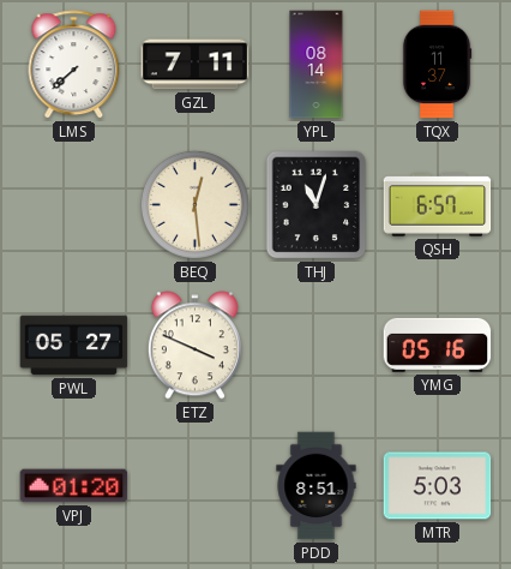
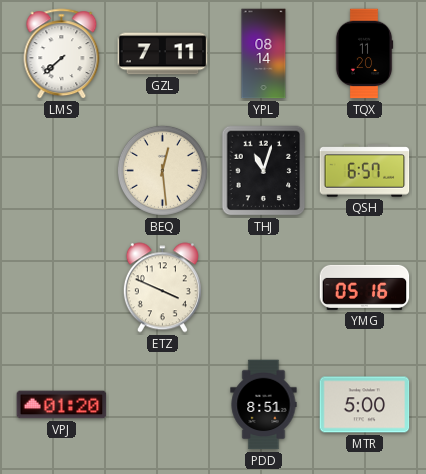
TQX: 11:37 -> 11:20 (364, 54)
PWL: 05:27 -> none (74, 346)
MTR: 5:03 -> 5:00 (365, 405)
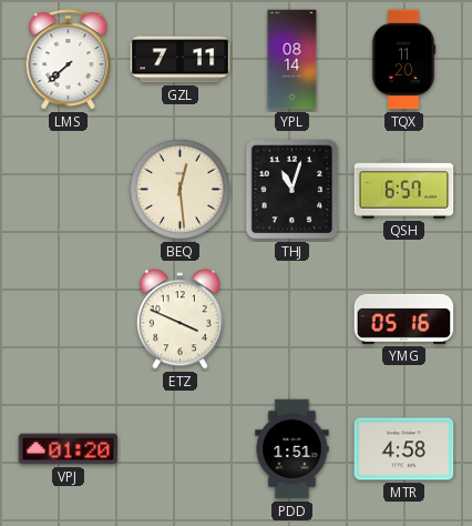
PDD: 8:51 -> 1:51 (293, 449)
MTR: 5:00 -> 4:58 (404, 449)
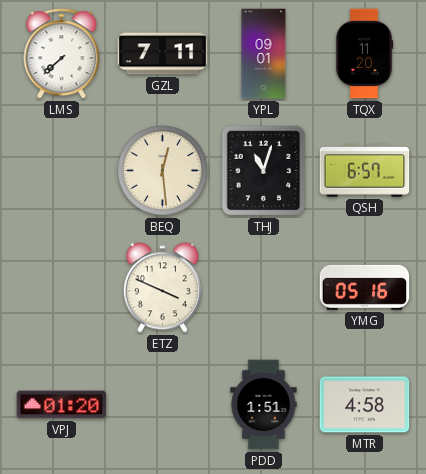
YPL: 08:14 -> 09:01 (264, 54)
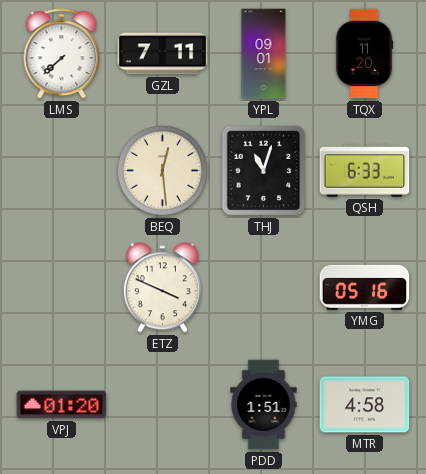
QSH: 6:57 -> 6:33 (365, 171)
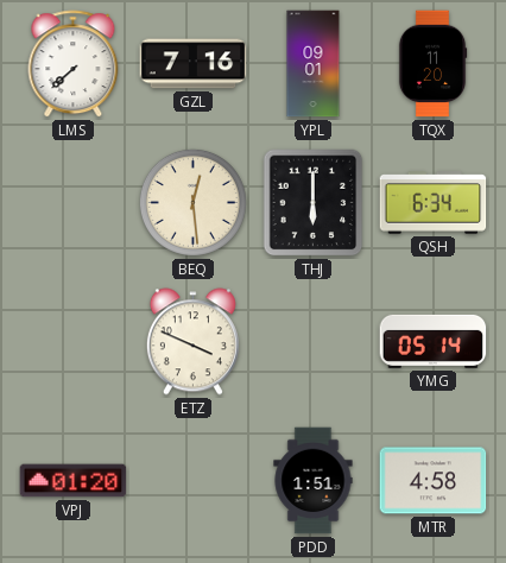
GZL: 7:11 -> 7:16 (194, 64)
THJ: 11:03 -> 6:00 (314, 203)
QSH: 6:33 -> 6:34 (434, 203)
YMG: 05:16 -> 05:14 (434, 341)
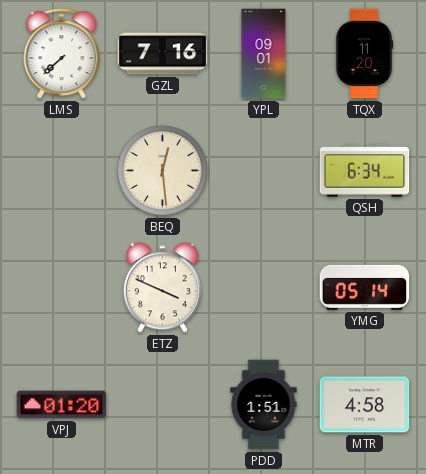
THJ: 6:00 -> none (314, 203)
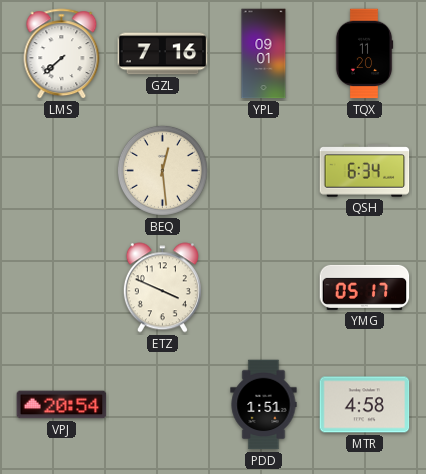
YMG: 05:14 -> 05:17 (365, 287)
VPJ: 01:20 -> 20:54 (62, 405)
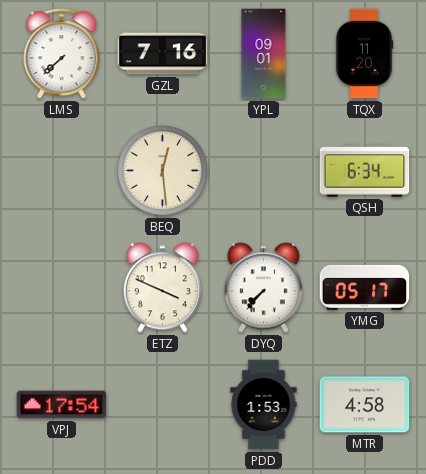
DYQ: none -> 7:37 (263, 288)
VPJ: 20:54 -> 17:54 (62, 405)
PDD: 1:51 -> 1:53 (264, 405)
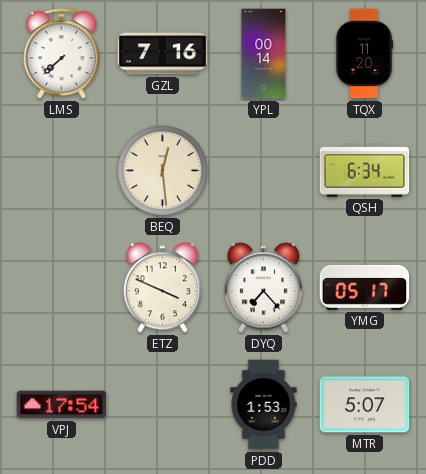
YPL: 09:01 -> 00:14 (264, 54)
DYQ: 7:37 -> 7:23 (263, 288)
MTR: 4:58 -> 5:07 (365, 405)
